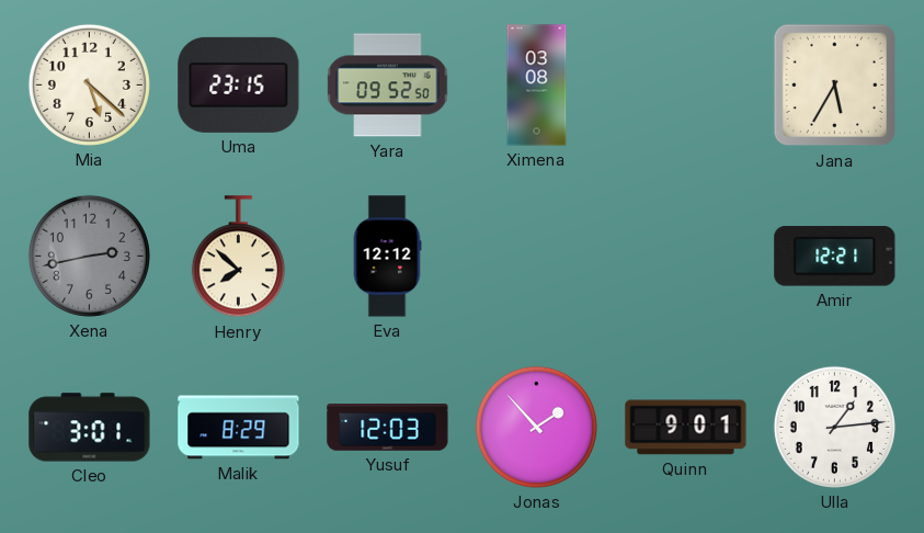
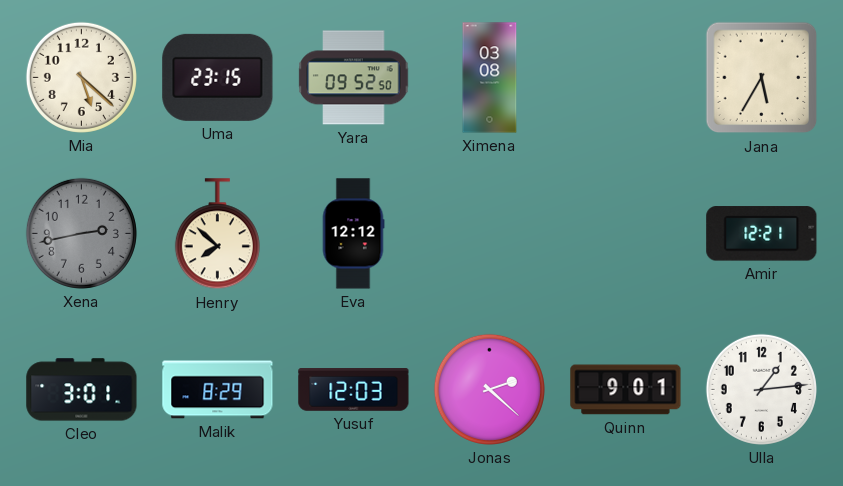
Jonas: 1:53 -> 2:22 (489, 389)
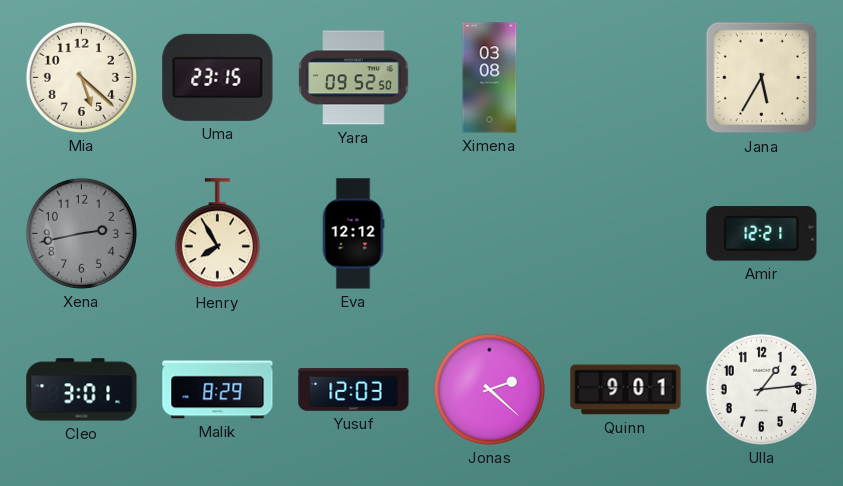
Henry: 7:52 -> 7:55 (217, 234)
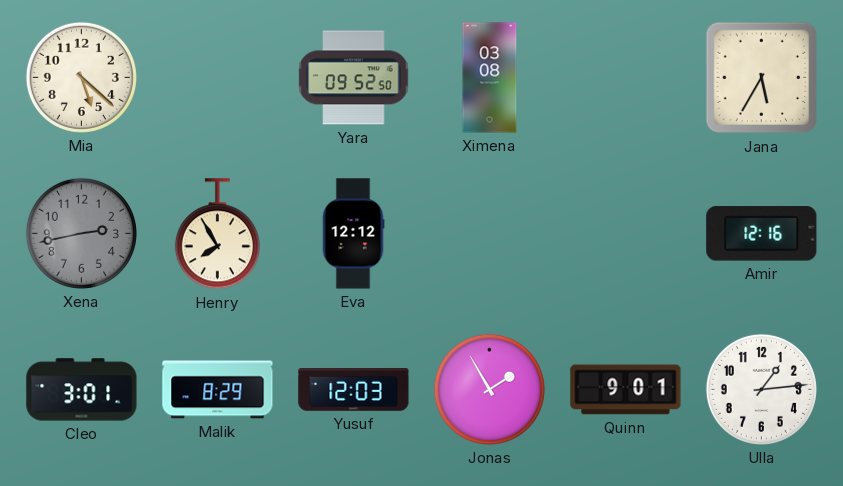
Uma: 23:15 -> none (218, 77)
Amir: 12:21 -> 12:16 (762, 234)
Jonas: 2:22 -> 1:55 (489, 389)
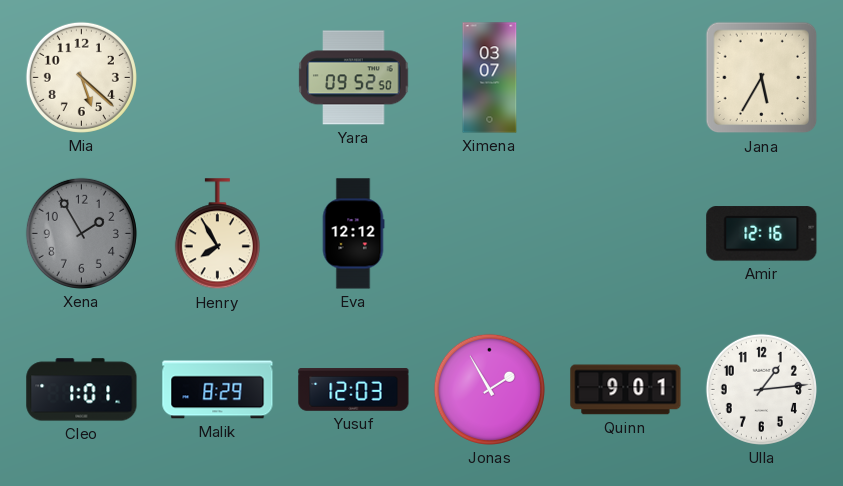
Ximena: 03:08 -> 03:07 (490, 78)
Xena: 2:43 -> 1:55 (81, 233)
Cleo: 3:01 -> 1:01 (82, 390)
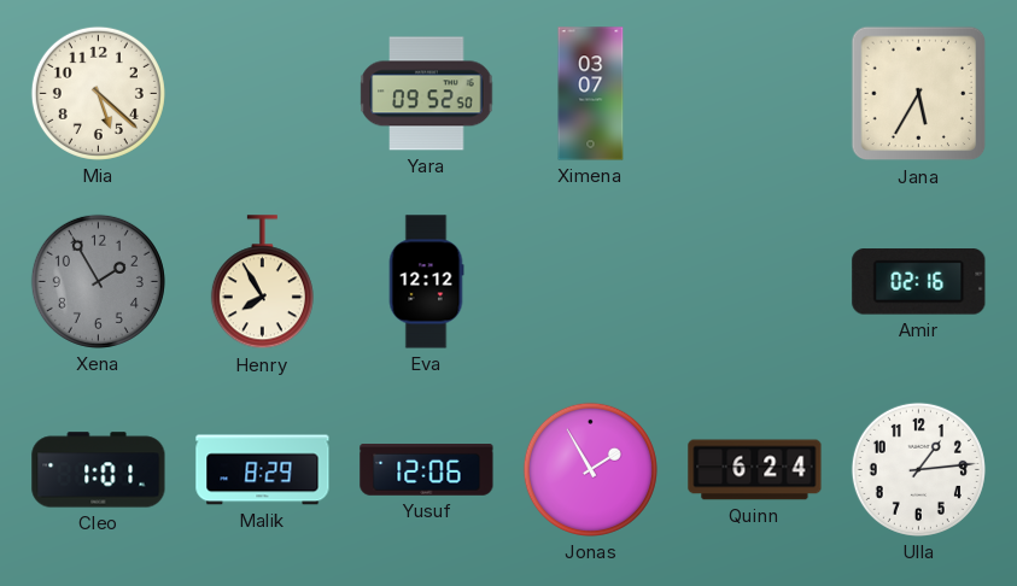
Amir: 12:16 -> 02:16 (919, 282)
Yusuf: 12:03 -> 12:06 (427, 470)
Quinn: 9:01 -> 6:24 (755, 470)
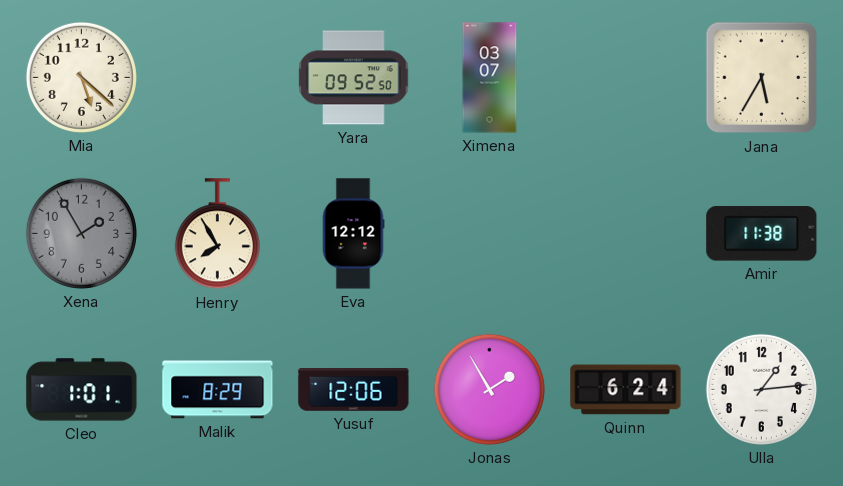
Amir: 02:16 -> 11:38 (762, 234)
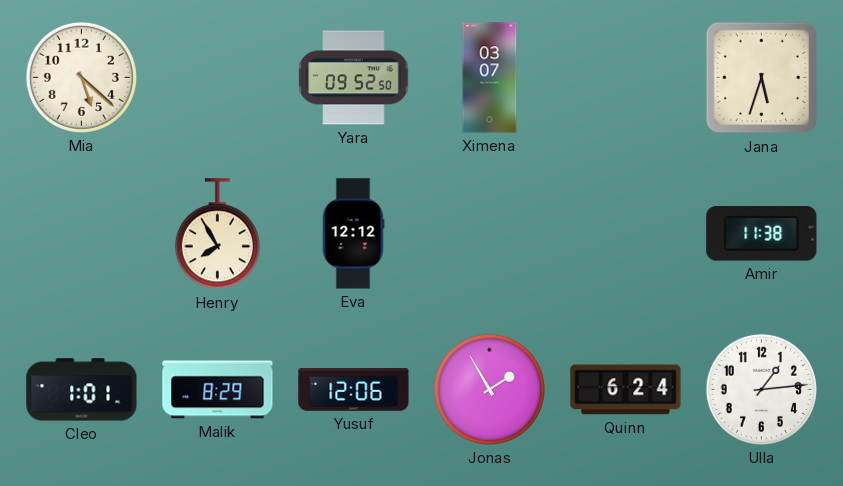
Jana: 5:35 -> 5:33 (762, 78)
Xena: 1:55 -> none (81, 233)
